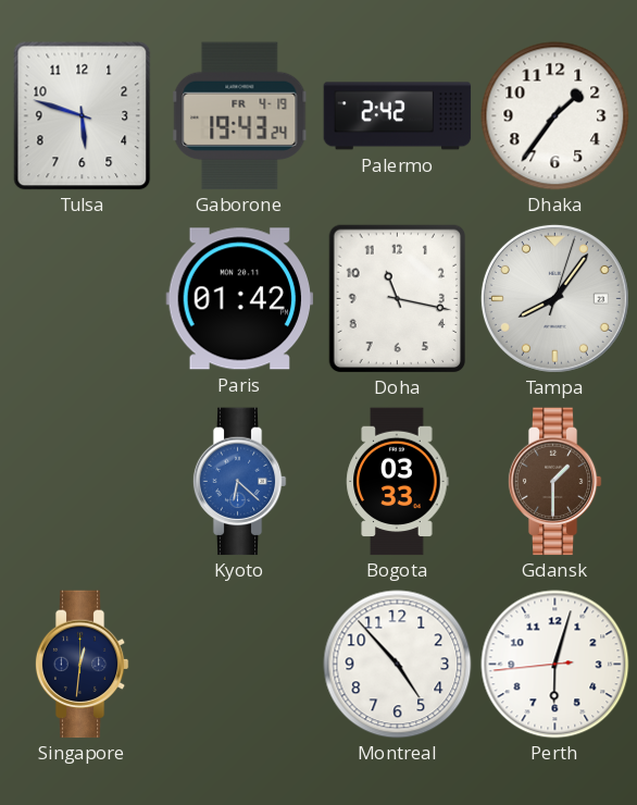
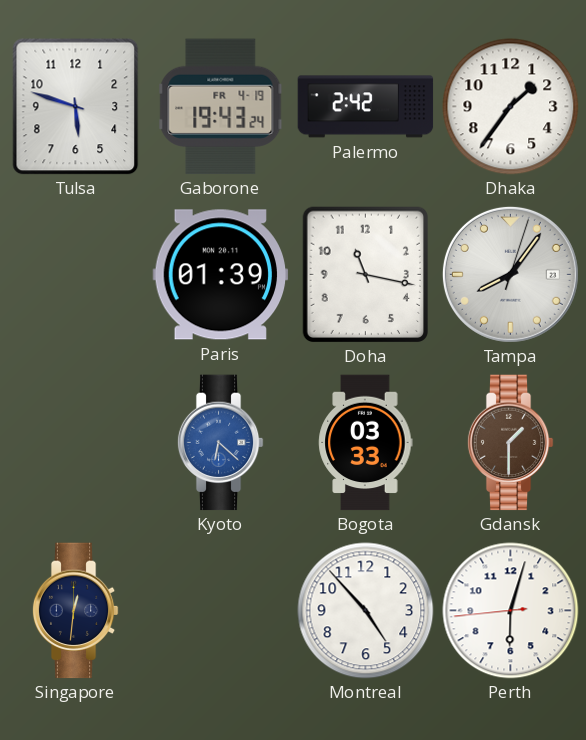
Paris: 01:42 -> 01:39 (221, 275)
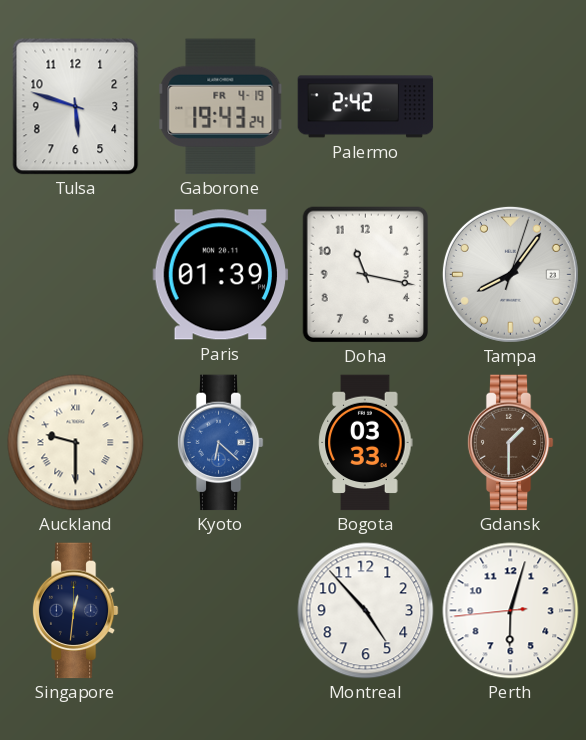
Dhaka: 1:36 -> none (511, 107)
Auckland: none -> 9:30 (76, 443)
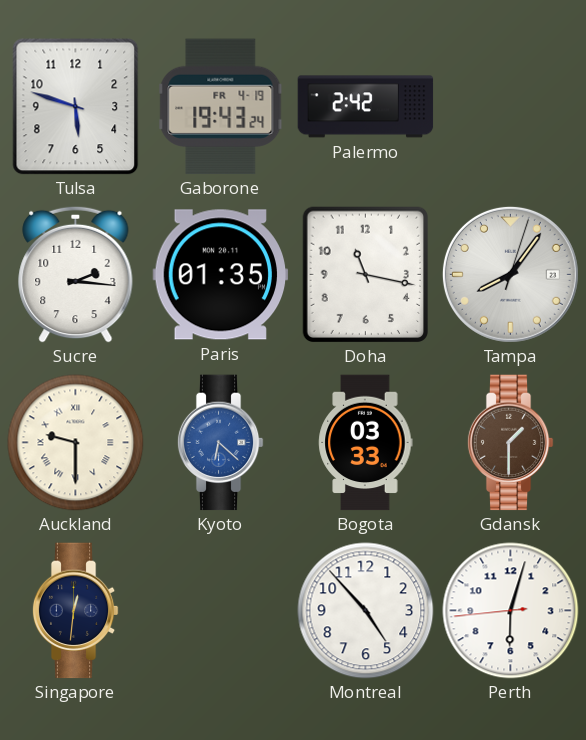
Sucre: none -> 2:16 (76, 274)
Paris: 01:39 -> 01:35 (221, 275)
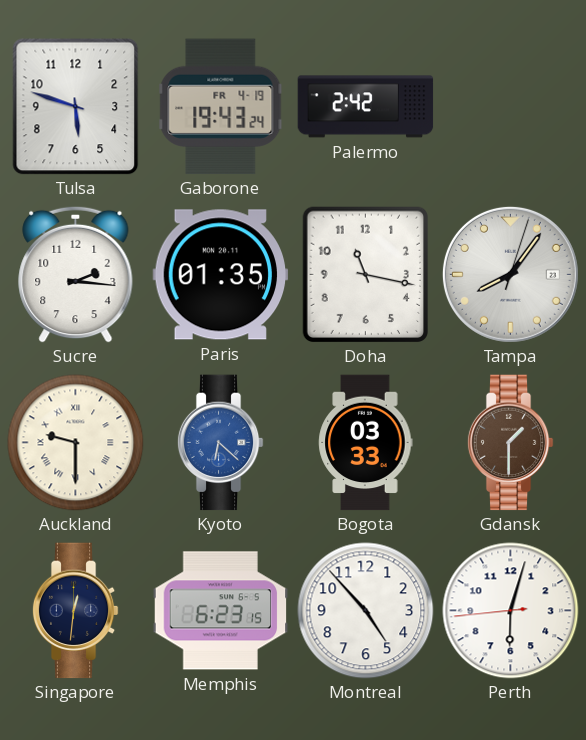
Memphis: none -> 6:23 (221, 611)
